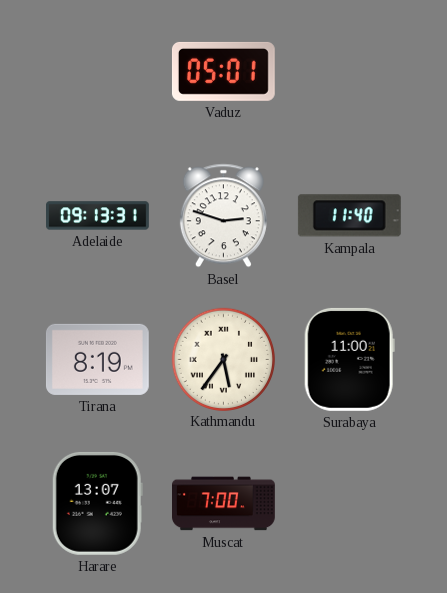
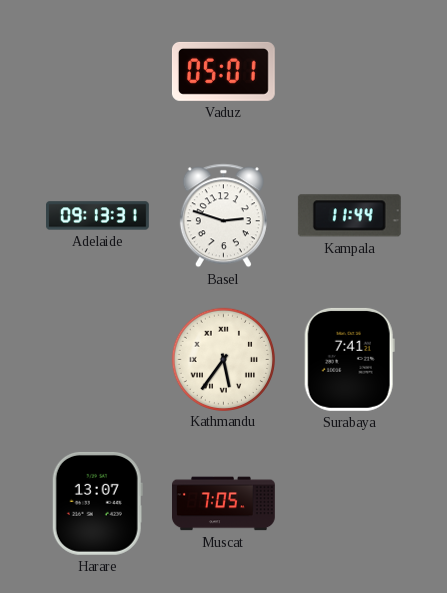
Kampala: 11:40 -> 11:44 (349, 216)
Tirana: 8:19 -> none (97, 359)
Surabaya: 11:00 -> 7:41 (349, 359)
Muscat: 7:00 -> 7:05 (224, 504)
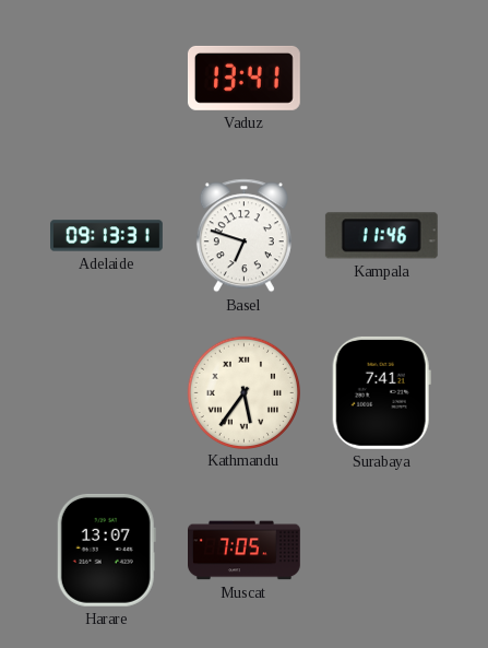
Vaduz: 05:01 -> 13:41 (243, 78)
Basel: 2:48 -> 6:48 (243, 236)
Kampala: 11:44 -> 11:46 (381, 236)
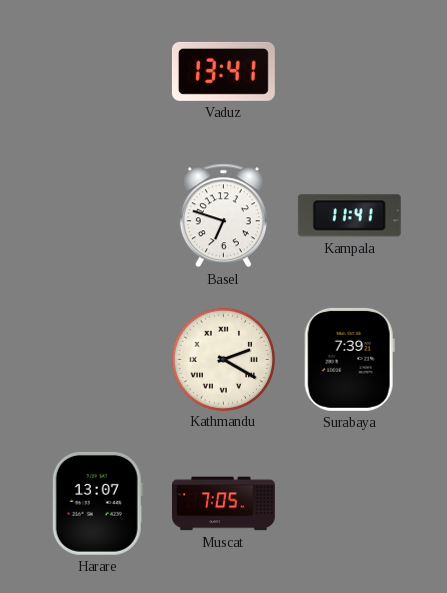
Adelaide: 09:13 -> none (107, 236)
Kampala: 11:46 -> 11:41 (349, 216)
Kathmandu: 5:36 -> 2:20 (223, 359)
Surabaya: 7:41 -> 7:39 (349, 359)
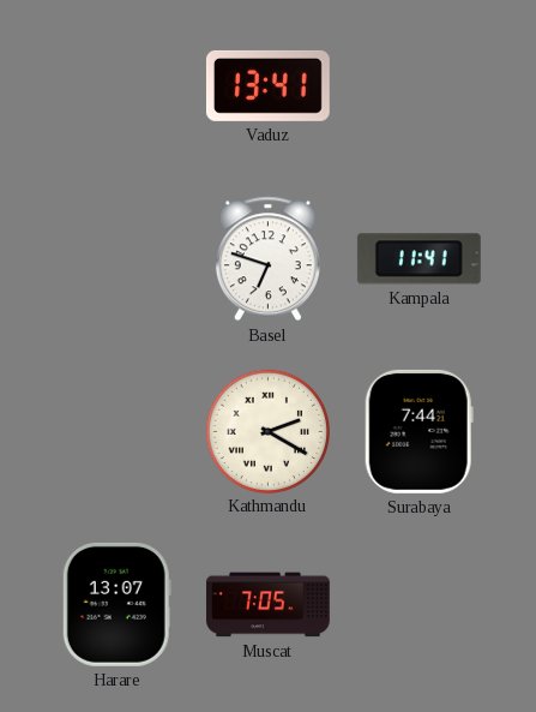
Surabaya: 7:39 -> 7:44 (418, 431)
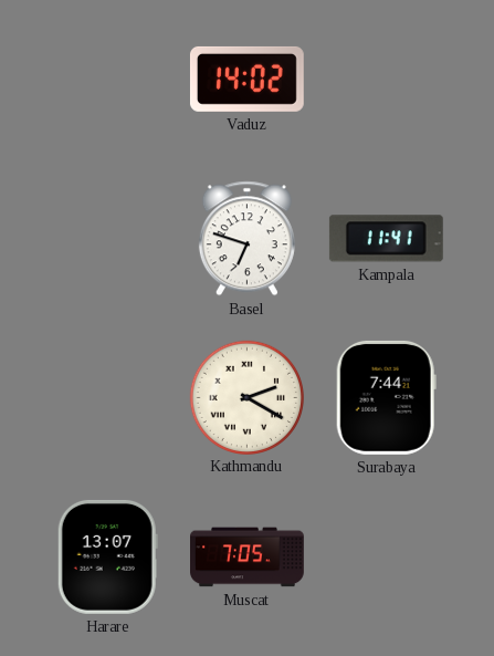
Vaduz: 13:41 -> 14:02 (246, 79)
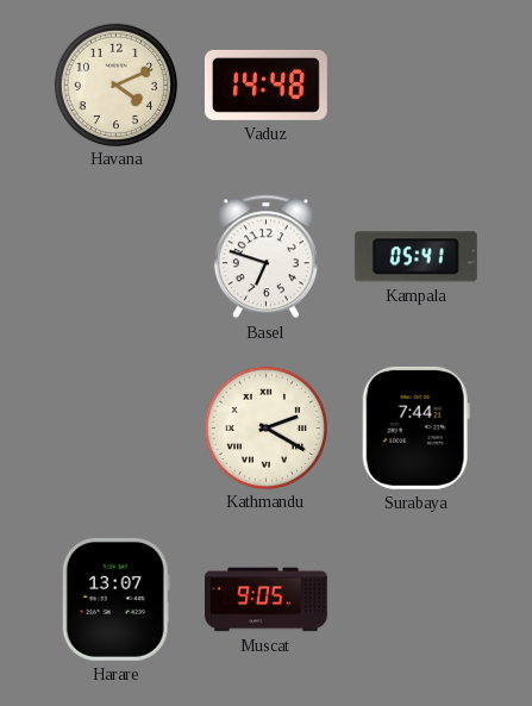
Havana: none -> 4:11 (115, 85)
Vaduz: 14:02 -> 14:48 (265, 85)
Kampala: 11:41 -> 05:41 (415, 257)
Muscat: 7:05 -> 9:05 (267, 600)
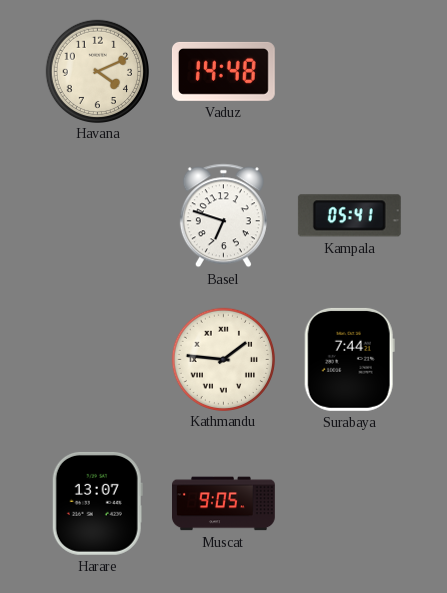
Kathmandu: 2:20 -> 1:46 (223, 359)
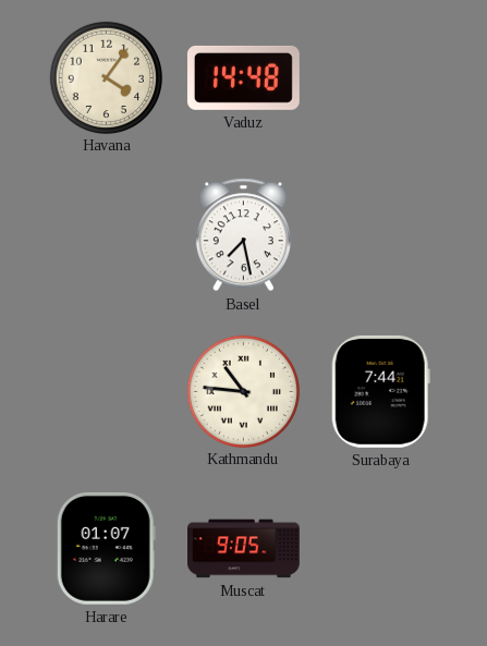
Havana: 4:11 -> 4:06 (106, 77)
Basel: 6:48 -> 7:28 (243, 235)
Kampala: 05:41 -> none (349, 216)
Kathmandu: 1:46 -> 10:46 (243, 391)
Harare: 13:07 -> 01:07 (106, 548)
